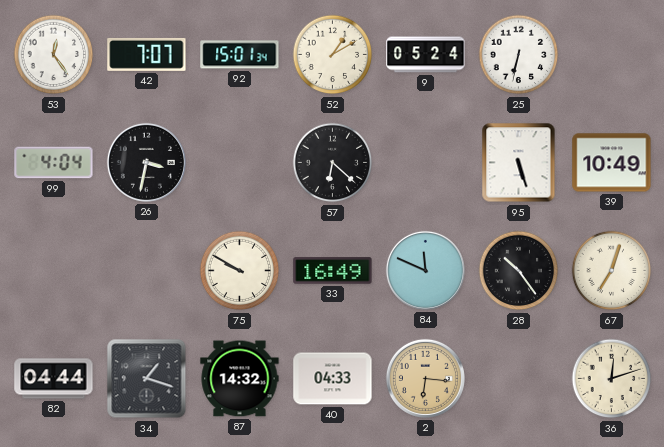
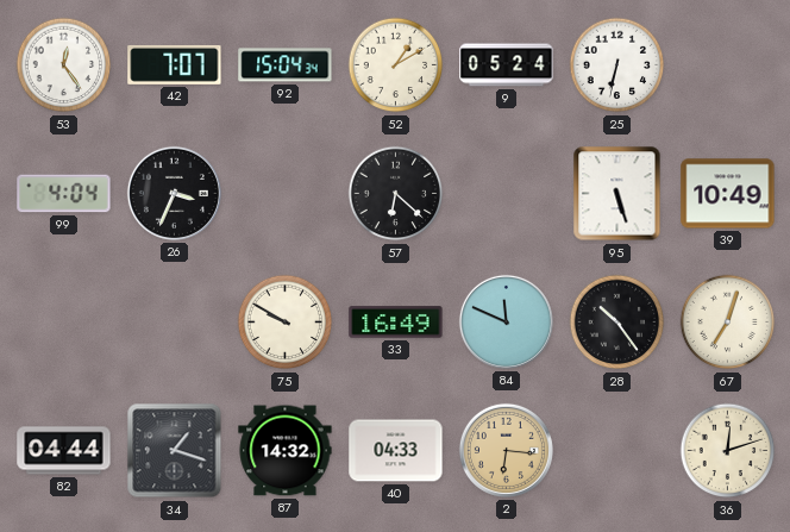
92: 15:01 -> 15:04 (286, 65)
26: 3:32 -> 3:34 (174, 193)
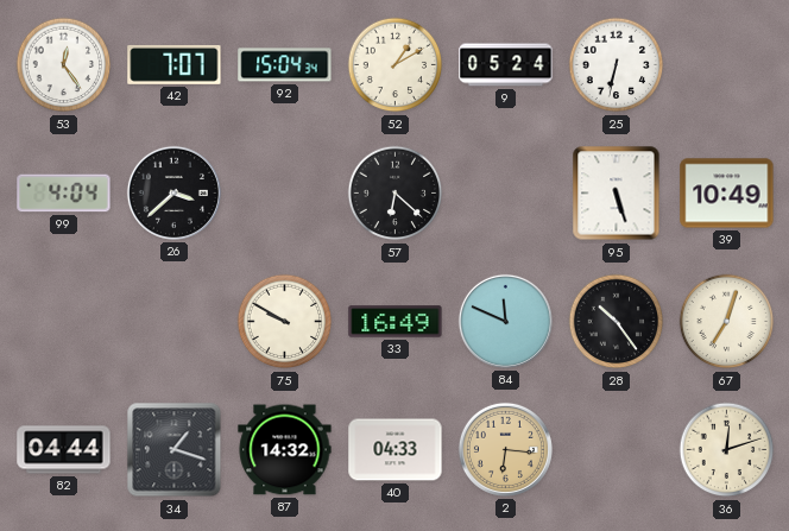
26: 3:34 -> 3:38 (173, 192)
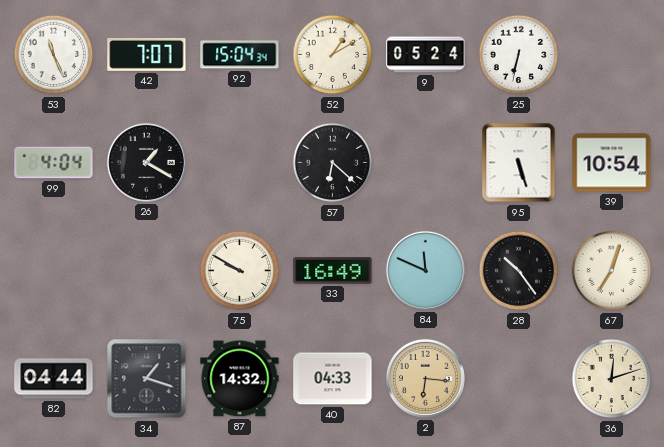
53: 12:24 -> 11:26 (54, 55)
26: 3:38 -> 1:20 (146, 162)
39: 10:49 -> 10:54 (612, 163)
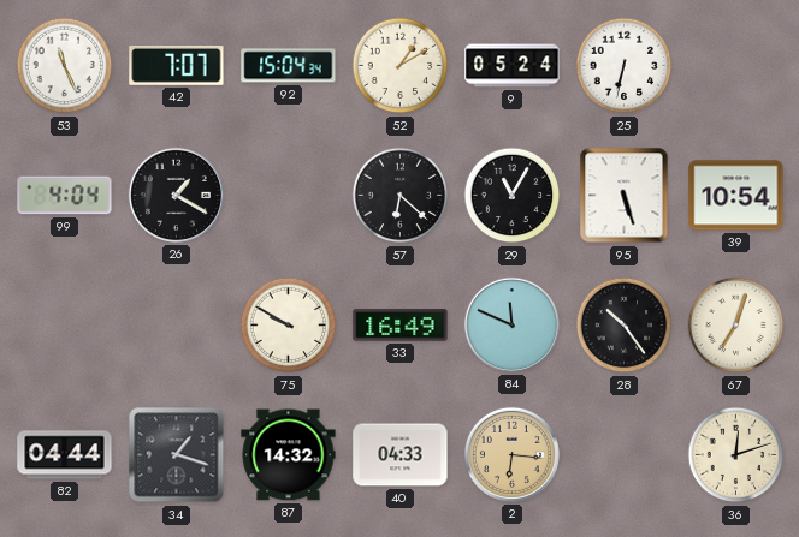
29: none -> 11:05 (513, 196)
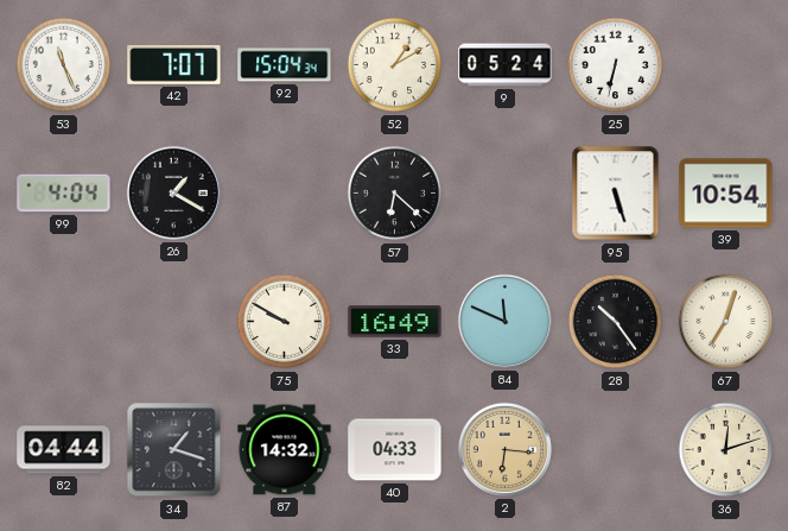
29: 11:05 -> none (513, 196)
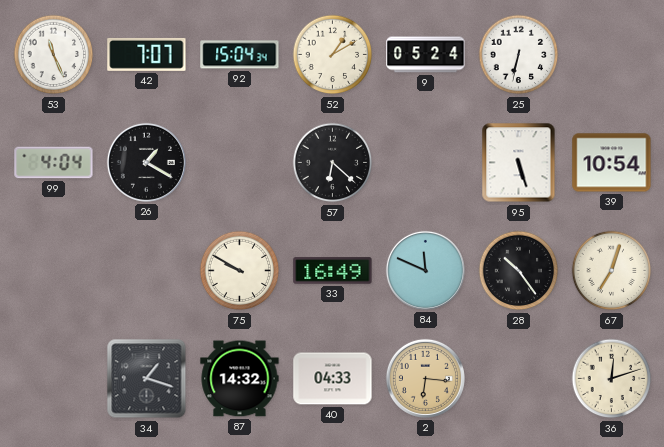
82: 04:44 -> none (64, 450)
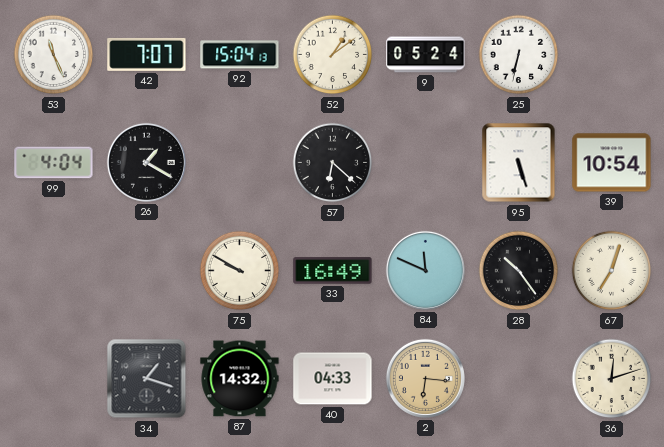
92: 15:04:34 -> 15:04:13 (240, 55)
52: 1:10 -> 1:09 (333, 55)
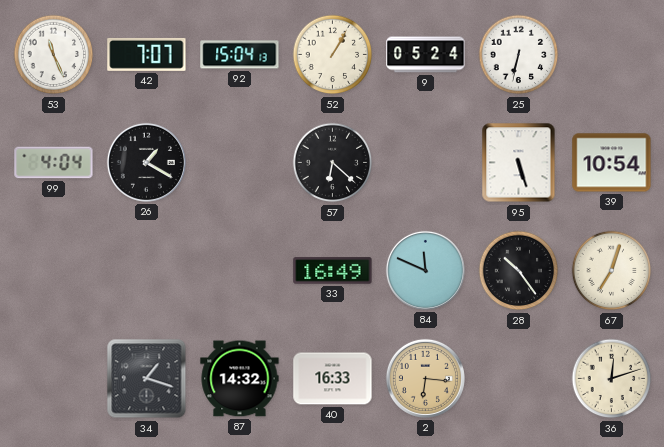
52: 1:09 -> 1:05 (333, 55)
75: 9:50 -> none (240, 271)
40: 04:33 -> 16:33 (333, 379)
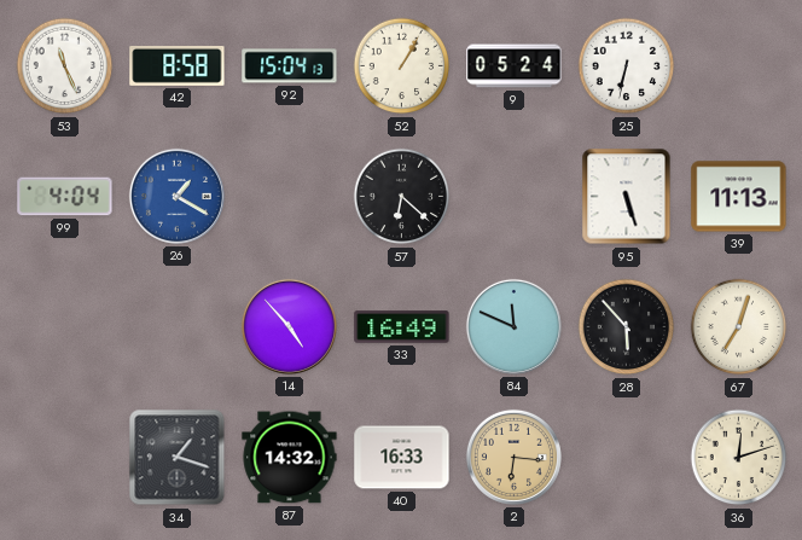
42: 7:07 -> 8:58 (178, 65)
26 dial: black -> blue (176, 196)
39: 10:54 -> 11:13 (739, 197)
14: none -> 4:53 (289, 326)
28: 10:24 -> 5:53 (627, 327)
